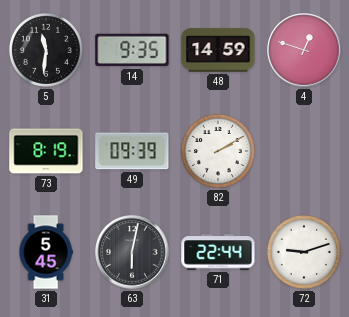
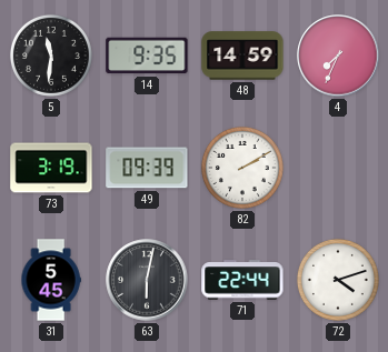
4: 12:48 -> 7:34 (338, 56)
73: 8:19 -> 3:19 (51, 168)
72: 9:12 -> 4:12 (338, 280)
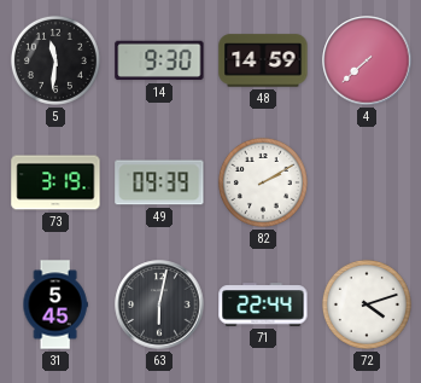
14: 9:35 -> 9:30 (159, 60)
4: 7:34 -> 7:38 (367, 60)
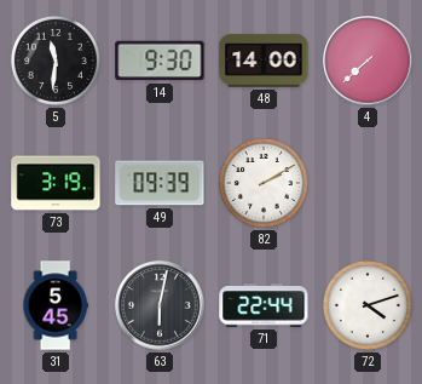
48: 14:59 -> 14:00 (264, 61)
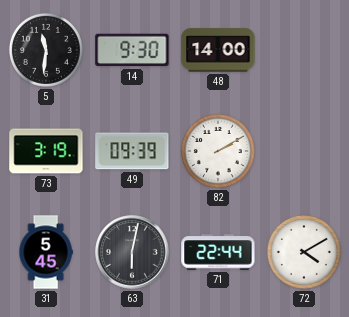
4: 7:38 -> none (368, 61)
72: 4:12 -> 4:10 (304, 252)
